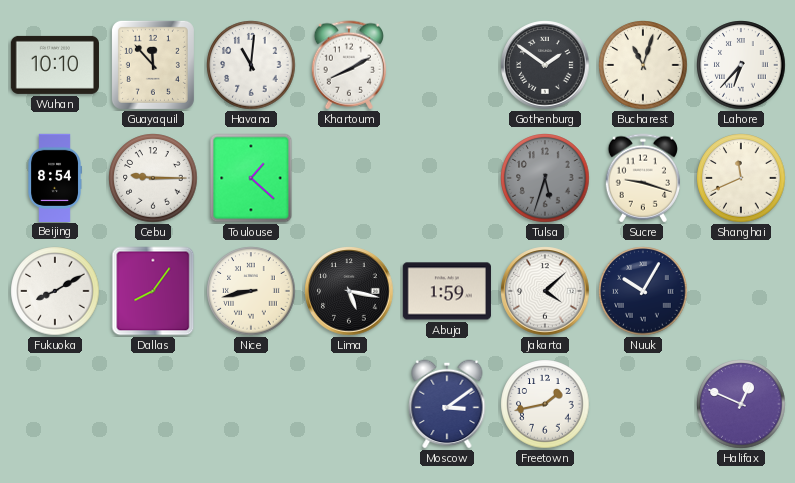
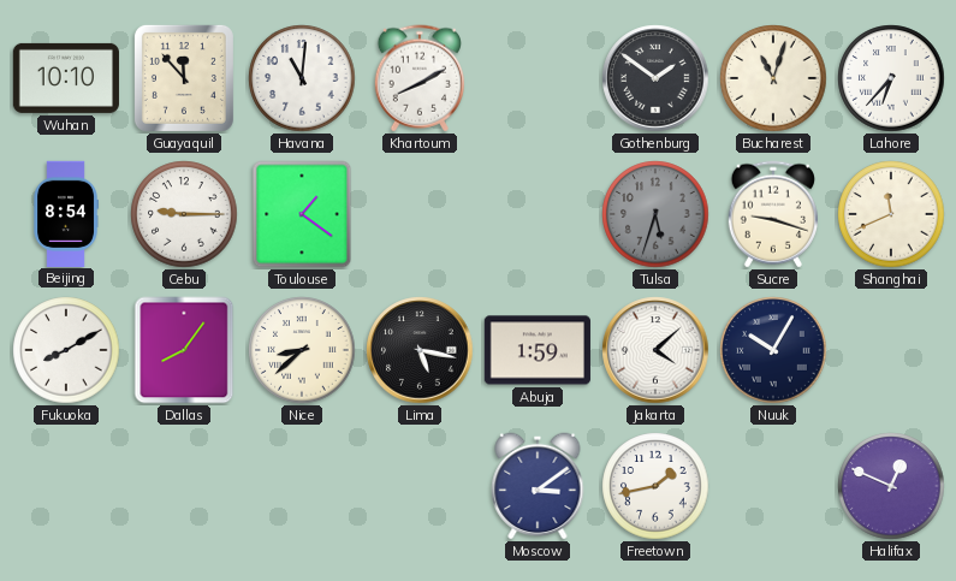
Toulouse: 1:22 -> 1:21 (302, 214)
Nice: 8:43 -> 8:38 (302, 350)
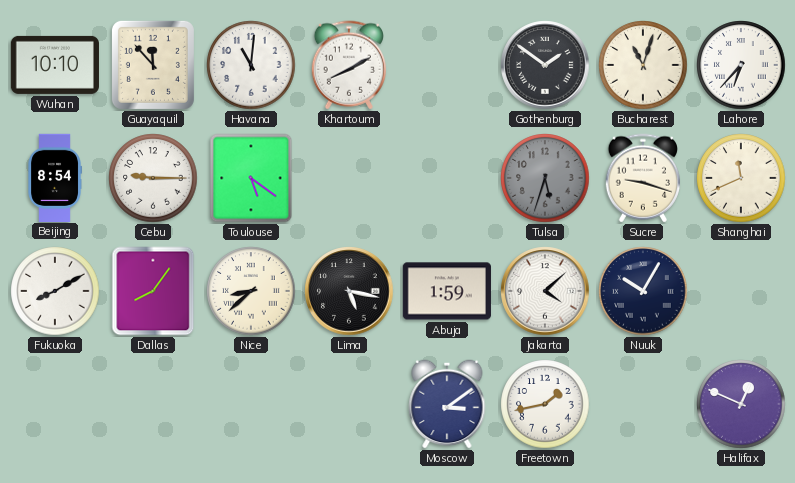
Toulouse: 1:21 -> 5:21 (251, 178)
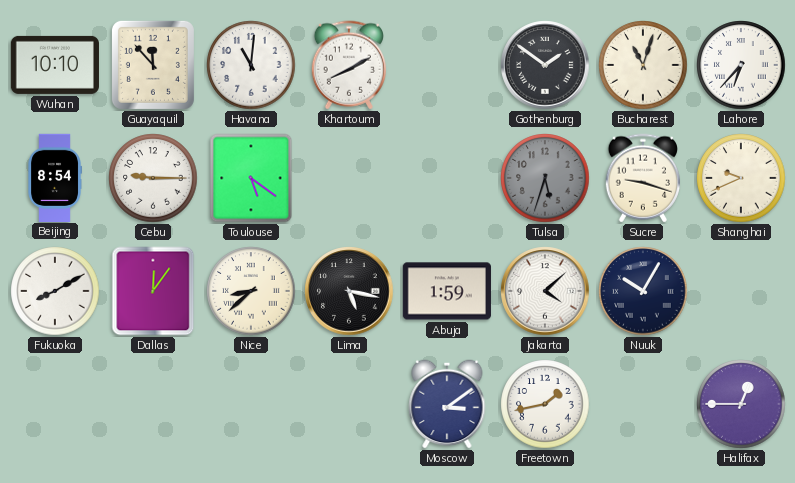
Shanghai: 11:41 -> 9:41 (741, 178)
Dallas: 8:06 -> 12:06 (153, 291)
Halifax: 12:49 -> 12:45 (741, 404)
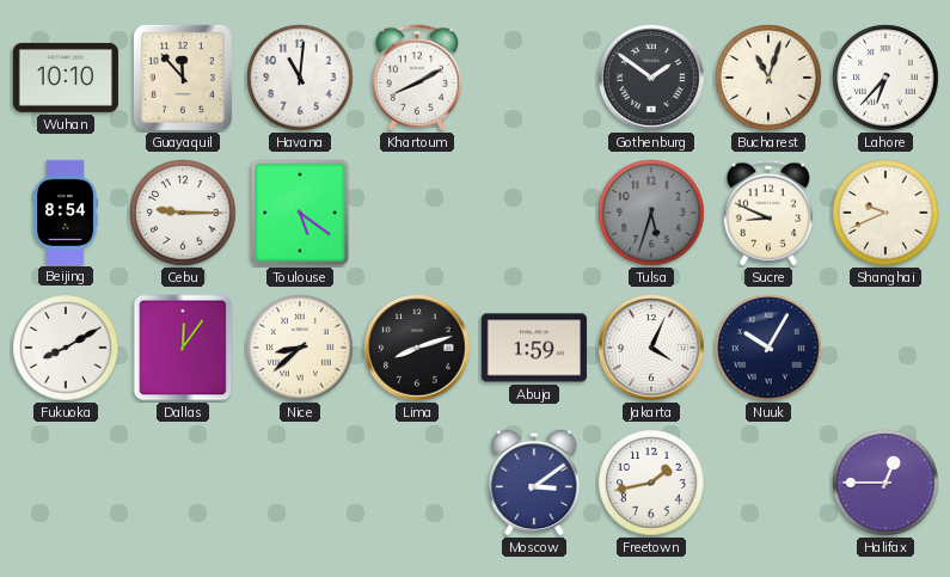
Sucre: 9:18 -> 8:49 (767, 213)
Lima: 5:17 -> 8:12 (417, 348)
Jakarta: 4:08 -> 4:04 (651, 348)
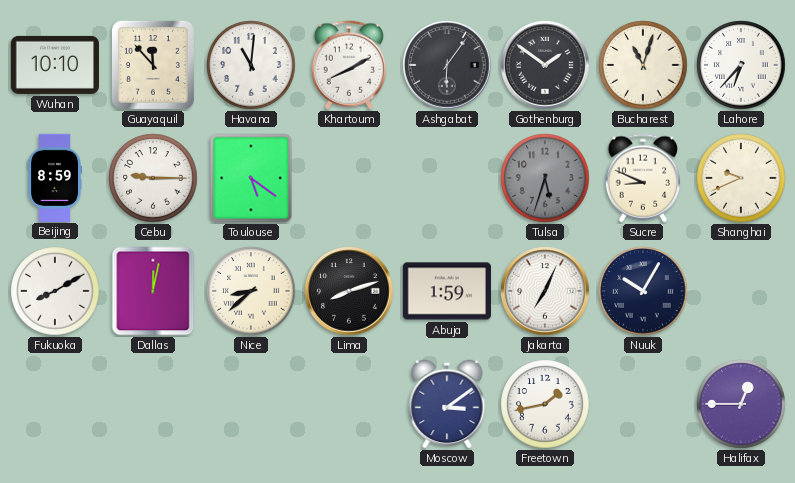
Ashgabat: none -> 6:06 (447, 65)
Beijing: 8:54 -> 8:59 (55, 177)
Dallas: 12:06 -> 12:02 (153, 291)
Jakarta: 4:04 -> 7:04 (545, 291)
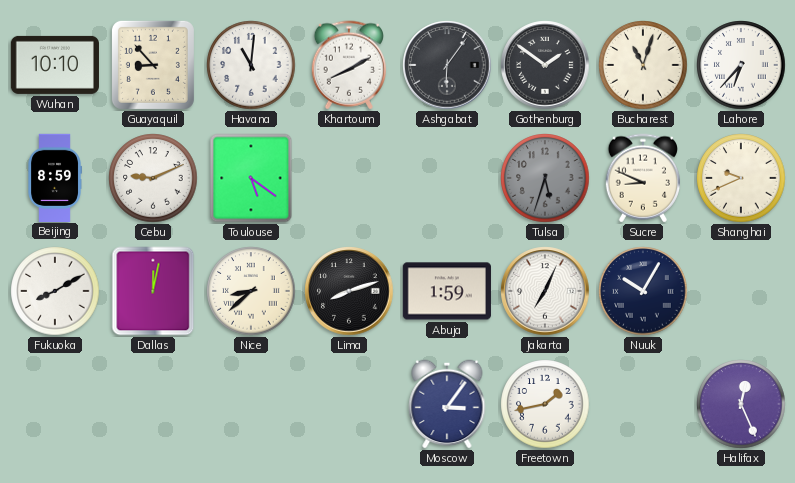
Guayaquil: 11:53 -> 8:53 (153, 65)
Cebu: 9:15 -> 9:11 (153, 178)
Moscow: 3:09 -> 3:06 (447, 404)
Halifax: 12:45 -> 12:26 (741, 404)
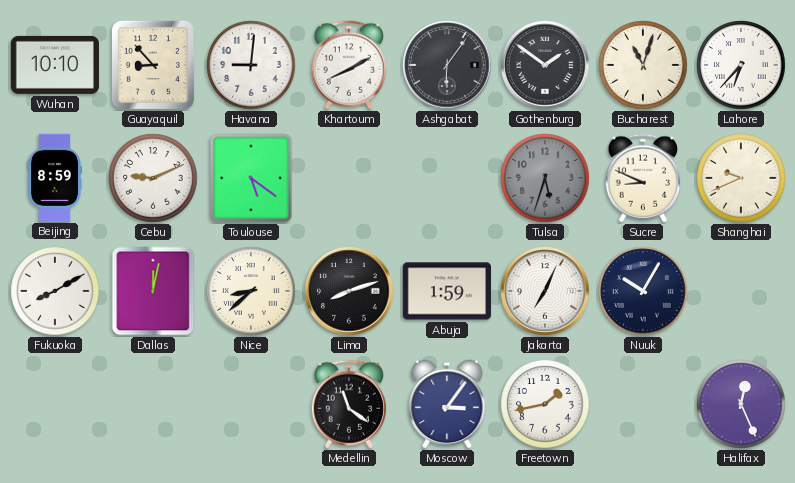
Havana: 11:01 -> 9:01 (251, 65)
Medellin: none -> 11:21 (348, 404)
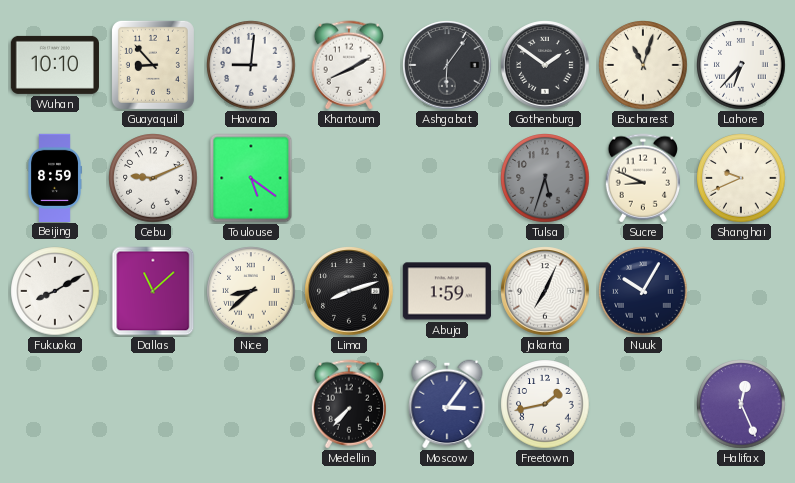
Dallas: 12:02 -> 11:08 (153, 291)
Medellin: 11:21 -> 7:37 (348, 404)
